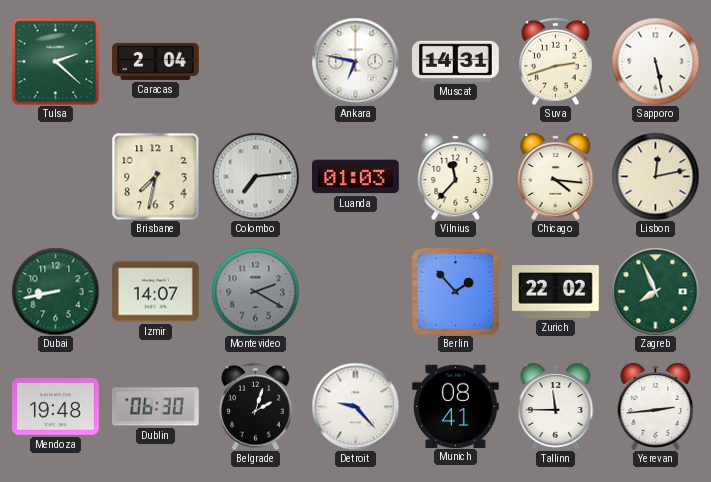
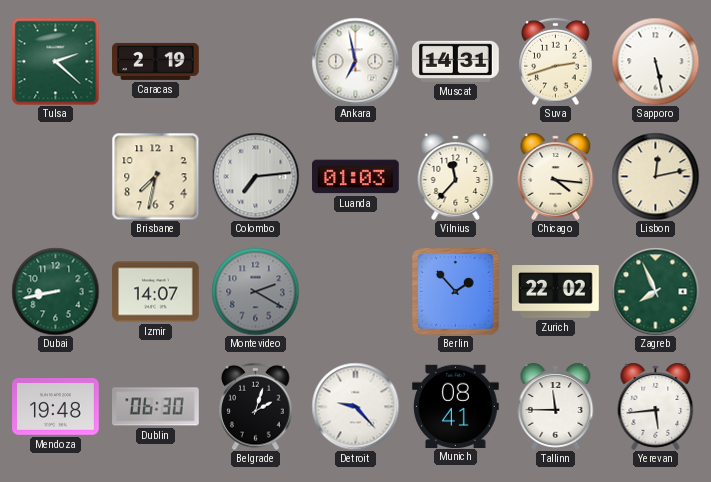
Caracas: 2:04 -> 2:19 (156, 61)
Ankara: 6:47 -> 6:58 (355, 61)
Yerevan: 2:44 -> 5:44 (656, 406)
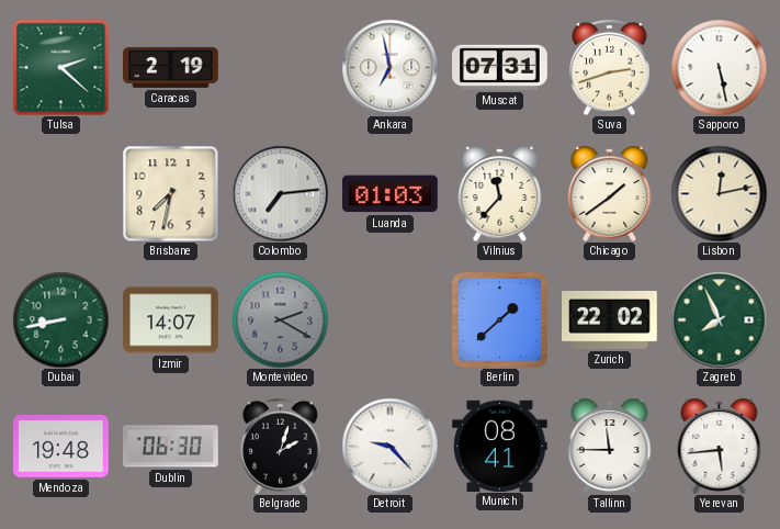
Muscat: 14:31 -> 07:31 (500, 67)
Chicago: 4:16 -> 1:39 (610, 193)
Berlin: 1:53 -> 1:38 (499, 319)
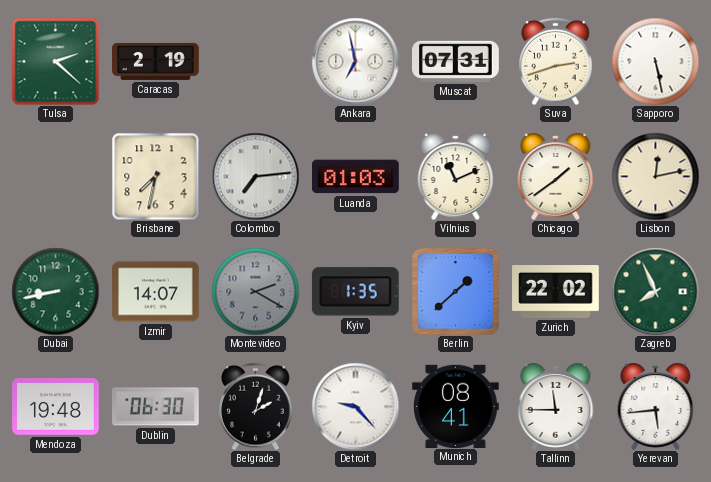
Vilnius: 11:37 -> 11:11 (456, 176)
Kyiv: none -> 1:35 (355, 292)
